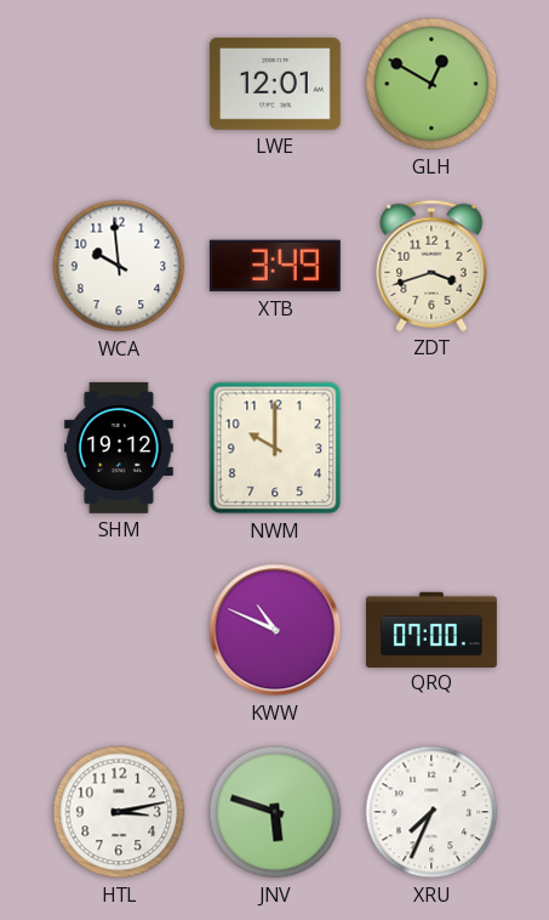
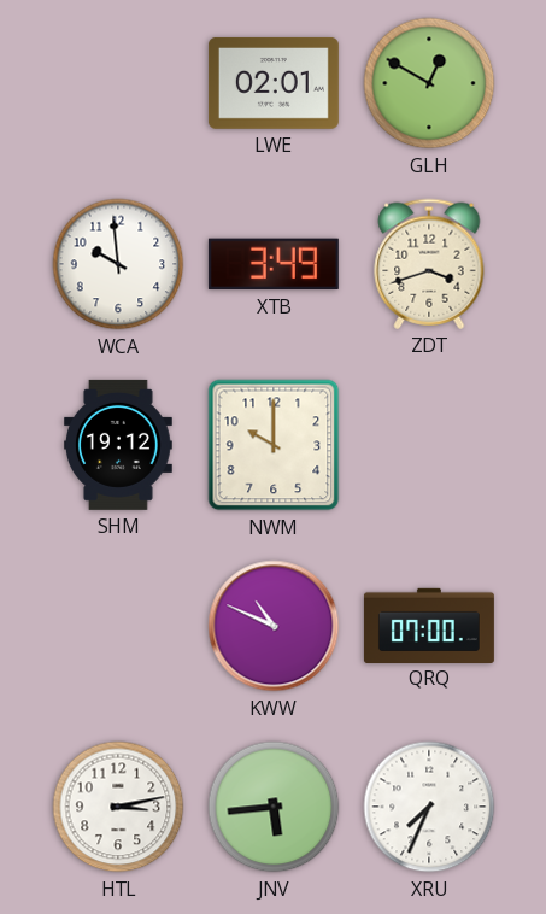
LWE: 12:01 -> 02:01 (274, 83)
JNV: 5:48 -> 5:44 (274, 807)
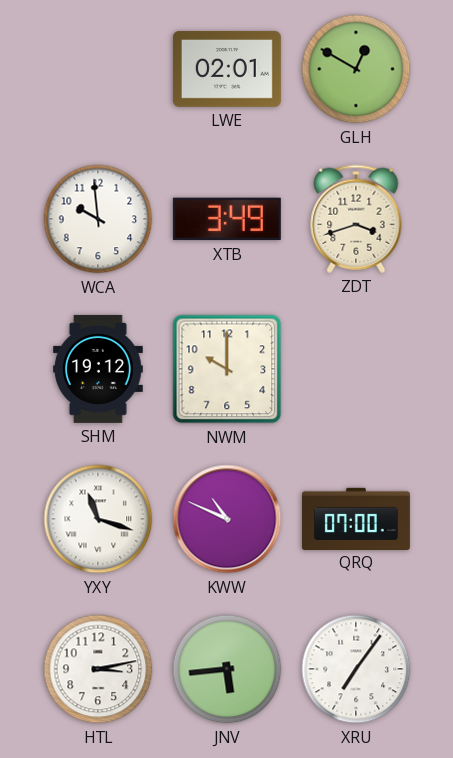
YXY: none -> 11:18 (98, 519)
XRU: 7:34 -> 7:06 (356, 669)
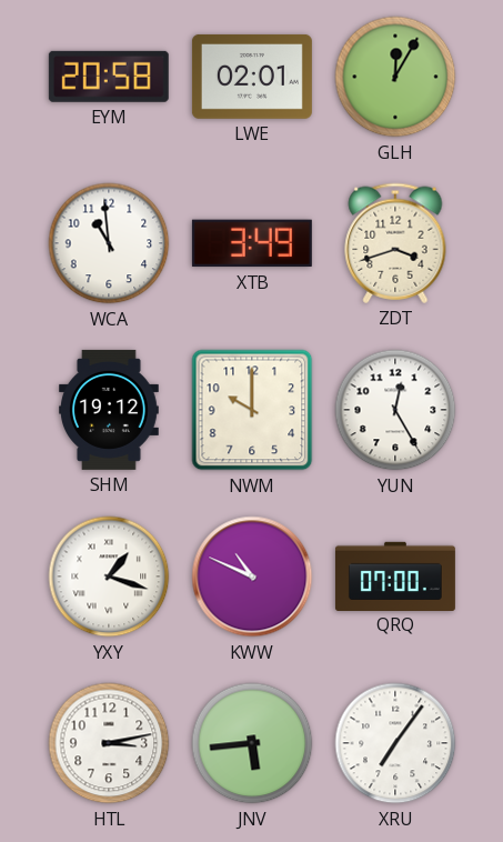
EYM: none -> 20:58 (109, 77)
GLH: 12:50 -> 12:05 (395, 77)
WCA: 9:59 -> 10:59 (109, 243)
YUN: none -> 12:25 (395, 410)
YXY: 11:18 -> 1:18 (109, 577)
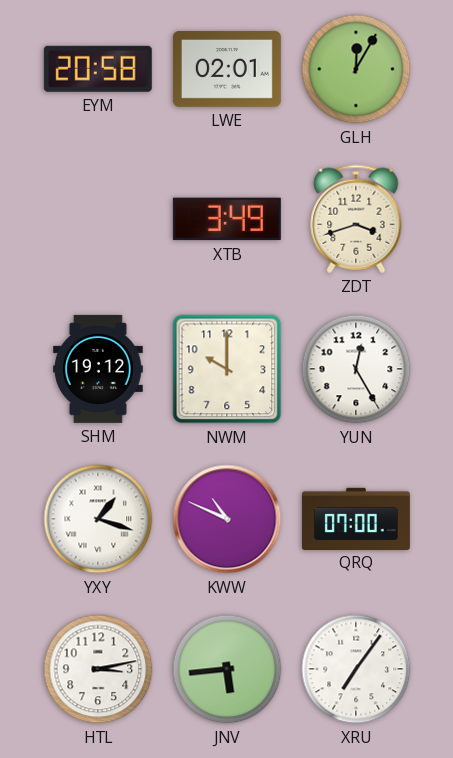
WCA: 10:59 -> none (109, 243)
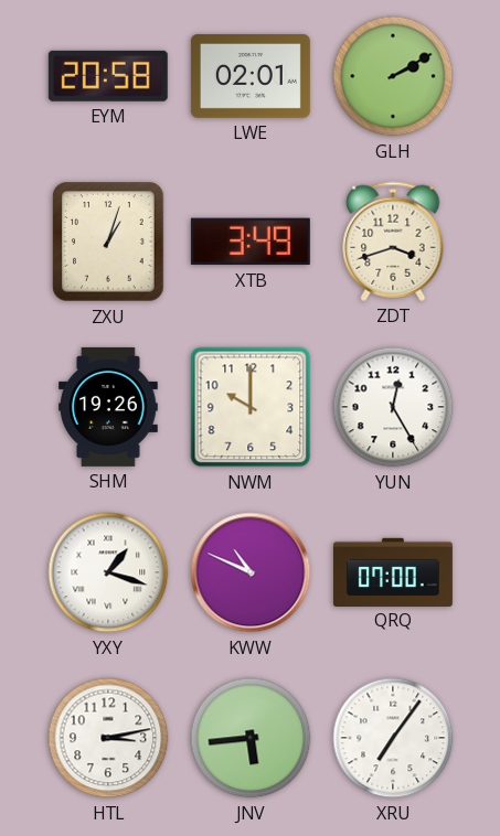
GLH: 12:05 -> 2:10 (393, 76)
ZXU: none -> 1:03 (108, 242)
SHM: 19:12 -> 19:26 (109, 407)
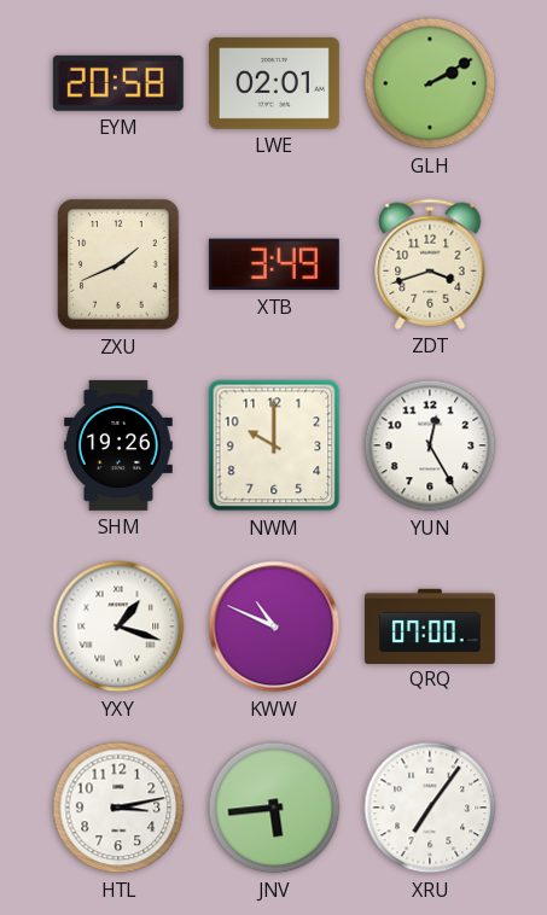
ZXU: 1:03 -> 1:41 (118, 264)
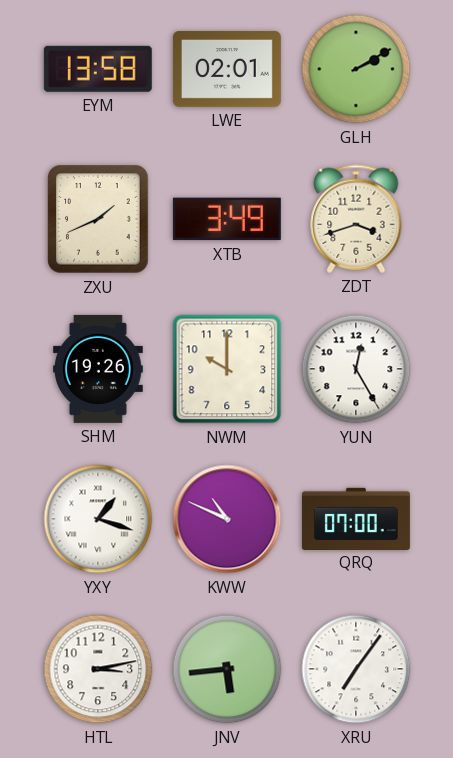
EYM: 20:58 -> 13:58 (98, 69)
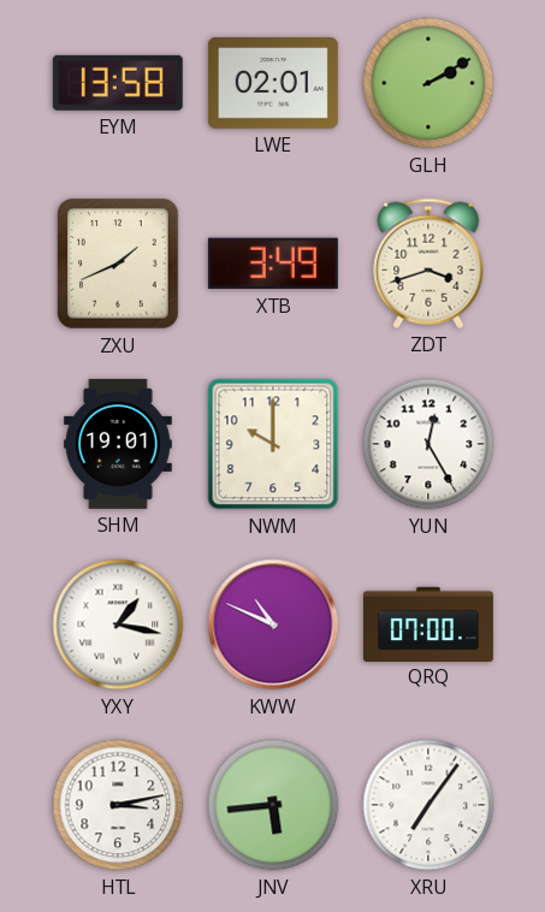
SHM: 19:26 -> 19:01 (119, 444)
YXY: 1:18 -> 1:17 (118, 624)
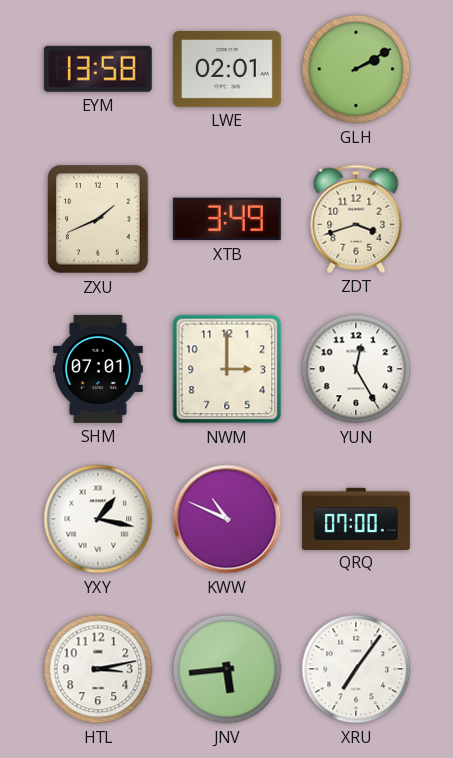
SHM: 19:01 -> 07:01 (99, 369)
NWM: 10:00 -> 3:00 (227, 369)
